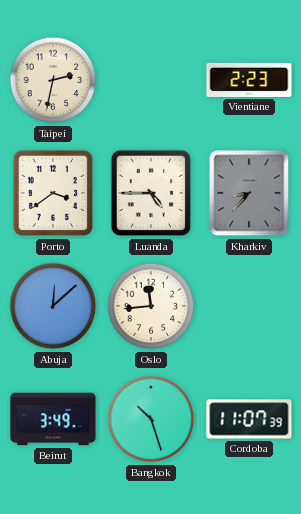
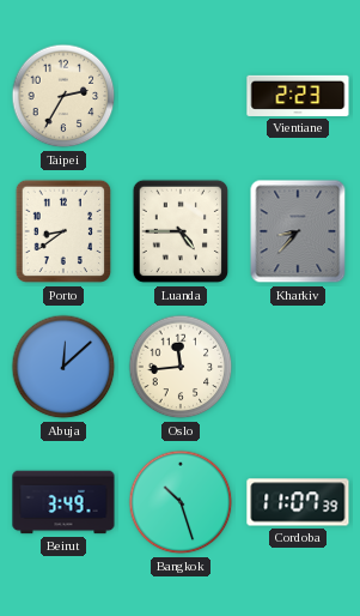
Taipei: 2:32 -> 2:35 (63, 96)
Porto: 3:39 -> 8:39 (63, 231)
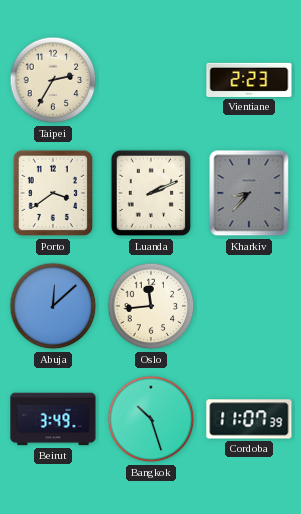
Porto: 8:39 -> 3:39 (53, 193)
Luanda: 4:45 -> 2:11 (151, 193)
